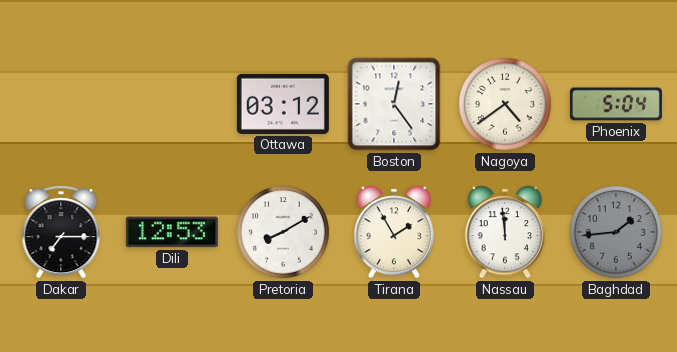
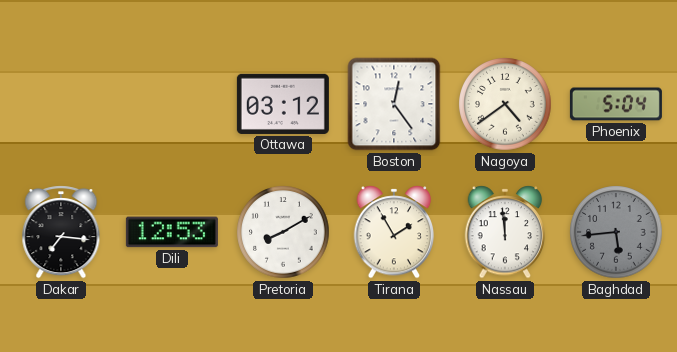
Dakar: 7:15 -> 7:16 (61, 232)
Baghdad: 1:44 -> 5:44 (616, 232)
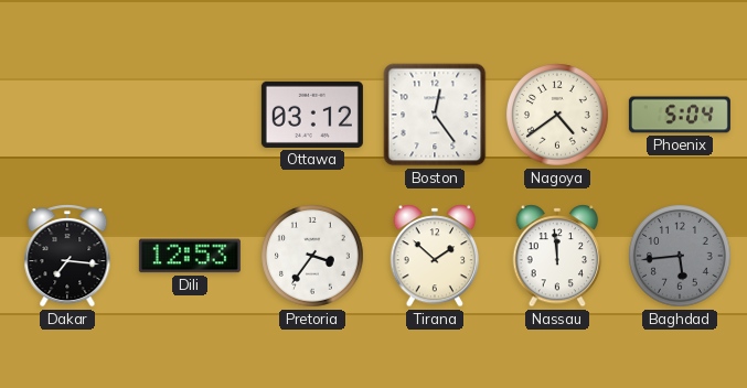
Pretoria: 8:10 -> 3:36 (312, 256)
Tirana: 1:55 -> 1:52 (435, 256)
